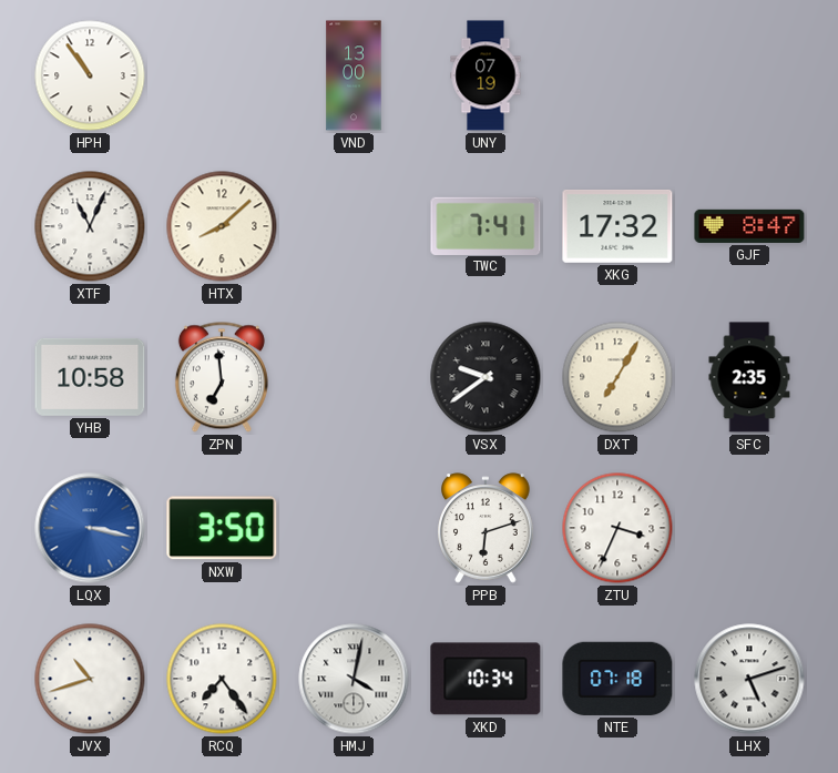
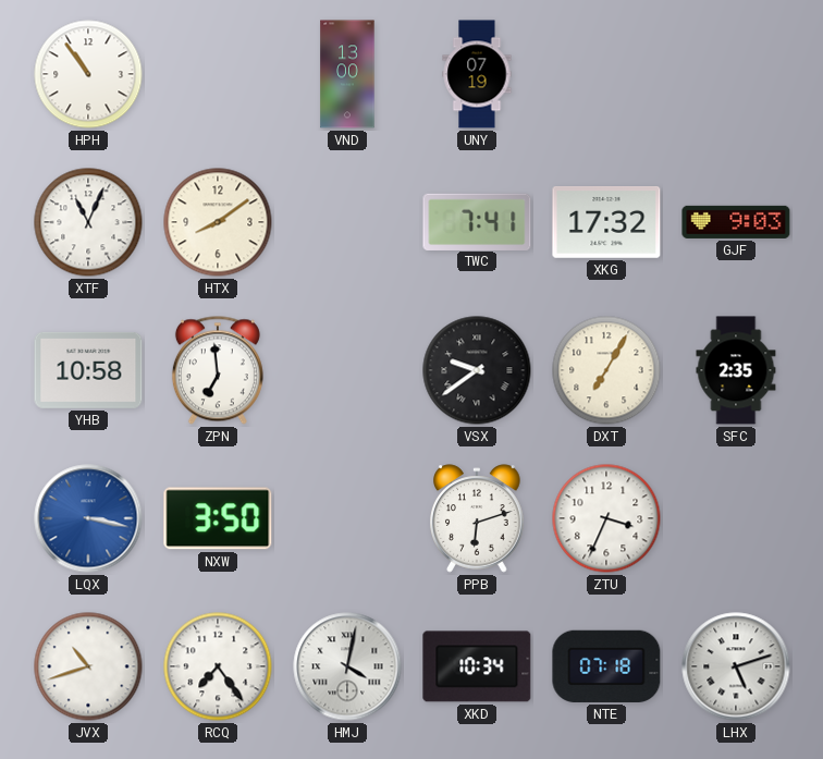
HTX: 8:08 -> 8:09 (218, 222)
GJF: 8:47 -> 9:03 (736, 222)
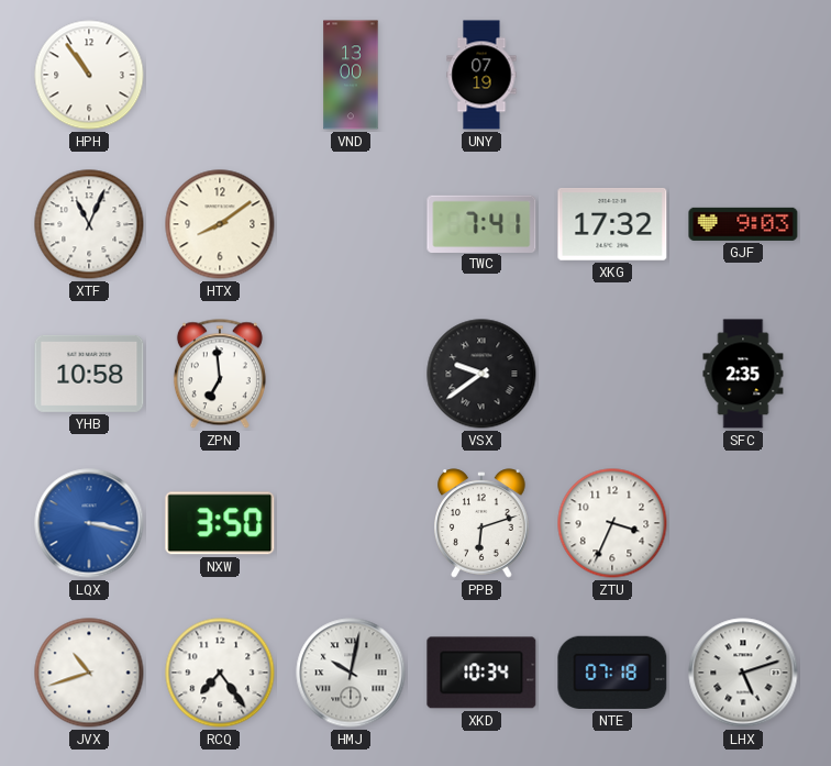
DXT: 7:05 -> none (606, 370)
HMJ: 4:02 -> 10:02 (351, 673)
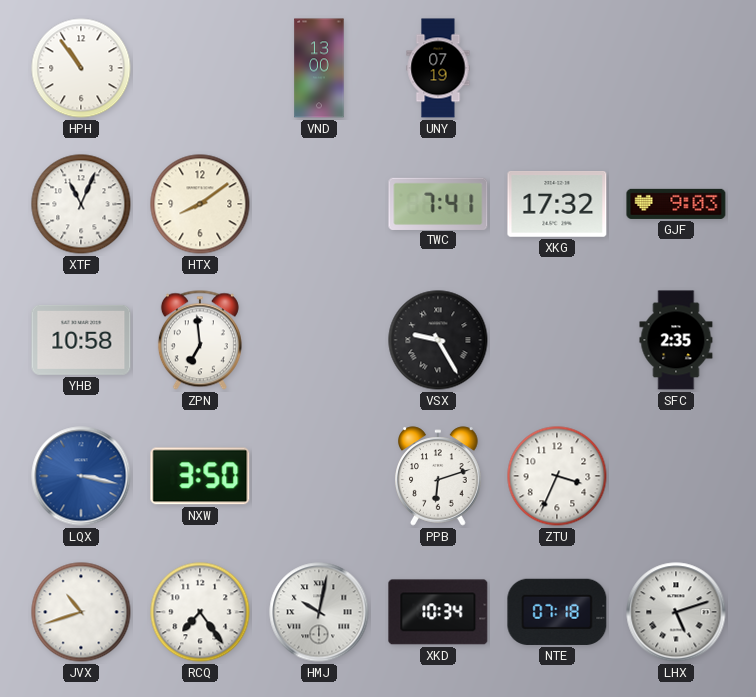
VSX: 9:39 -> 9:25 (438, 340)
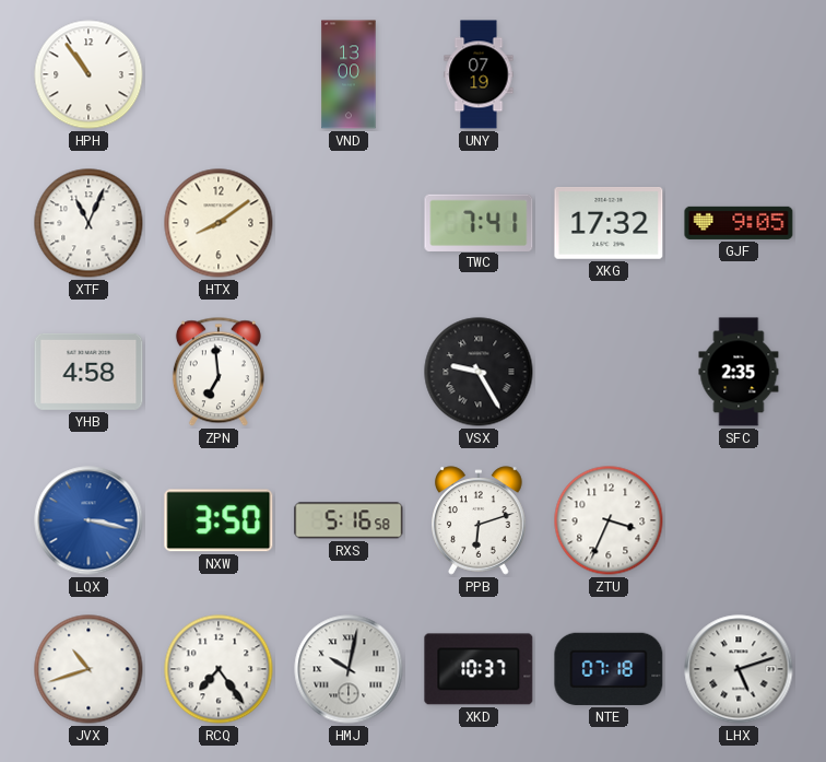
GJF: 9:03 -> 9:05 (739, 223)
YHB: 10:58 -> 4:58 (88, 372)
RXS: none -> 5:16 (349, 520)
XKD: 10:34 -> 10:37 (479, 669)
